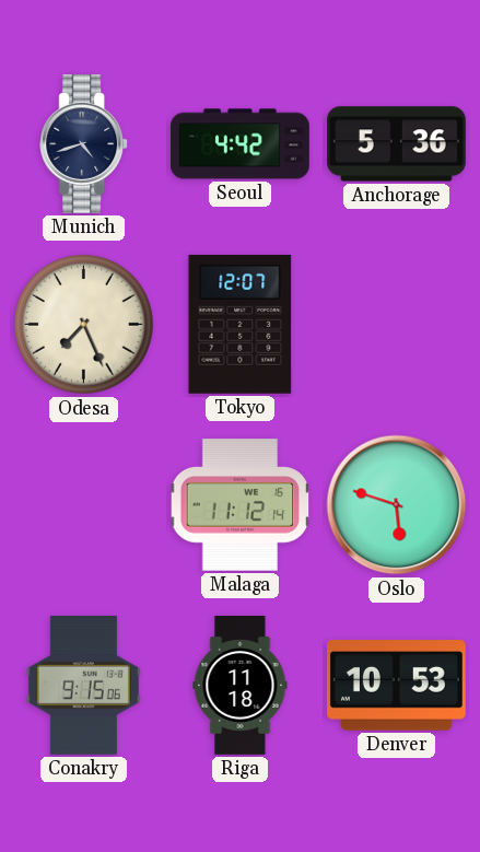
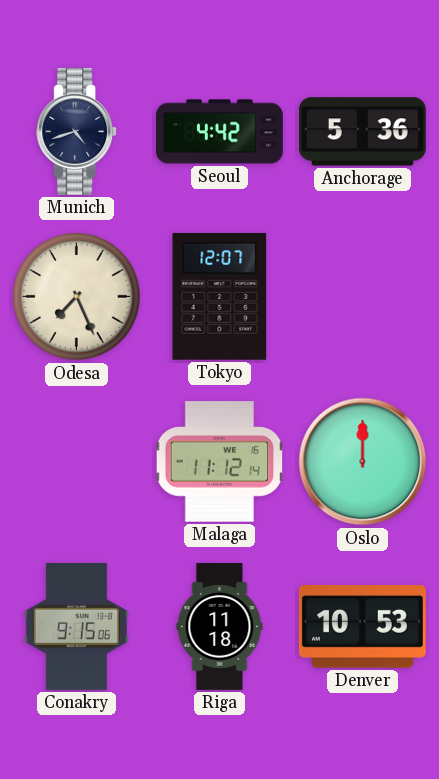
Oslo: 5:48 -> 12:00 (363, 462)
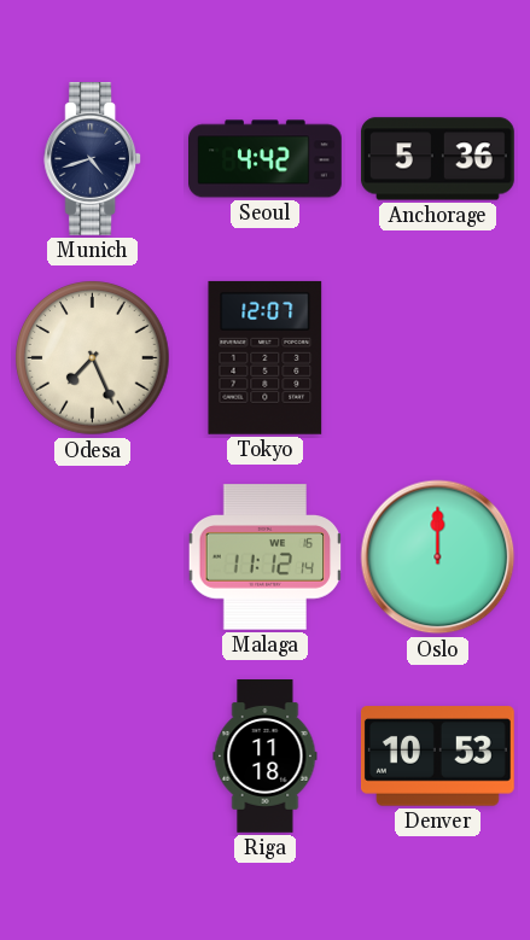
Conakry: 9:15 -> none (76, 626)
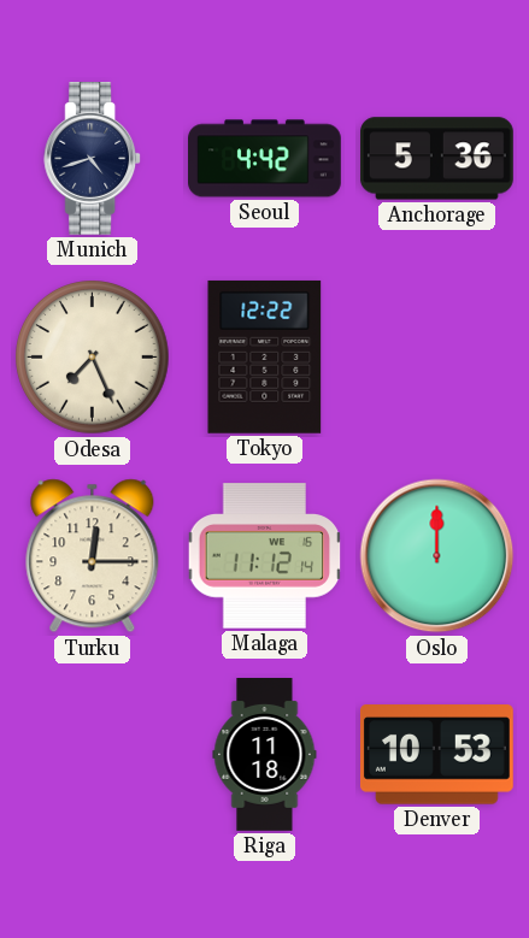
Tokyo: 12:07 -> 12:22 (265, 356)
Turku: none -> 12:15 (93, 556)
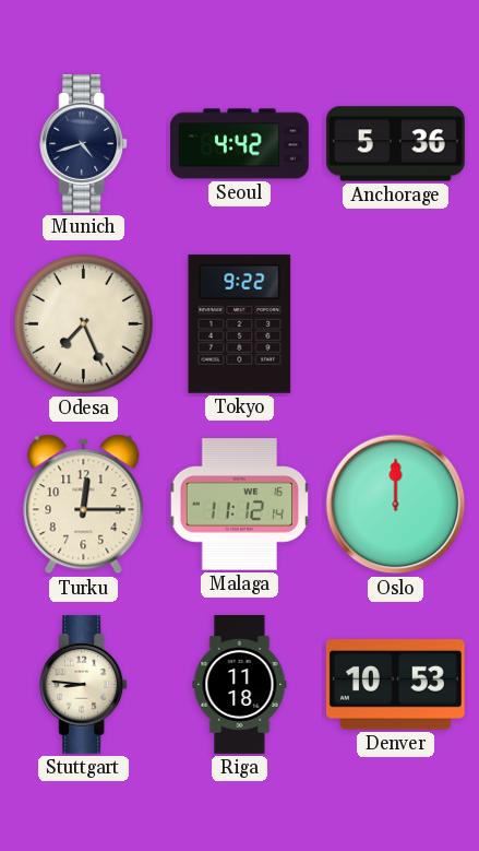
Tokyo: 12:22 -> 9:22 (240, 323)
Stuttgart: none -> 8:46 (84, 685)
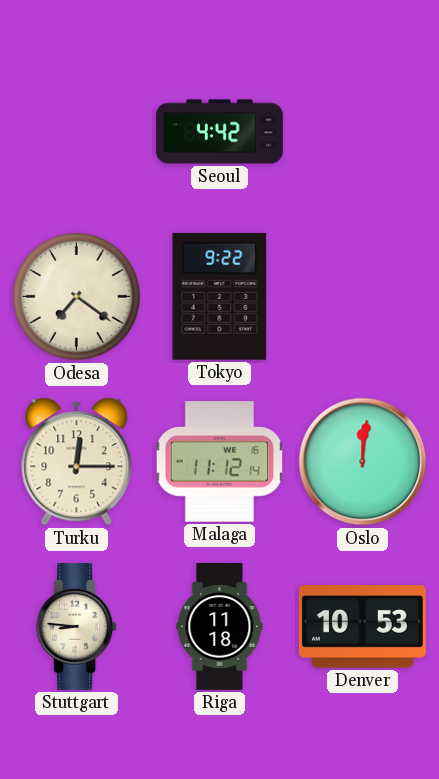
Munich: 4:42 -> none (84, 144)
Anchorage: 5:36 -> none (396, 144)
Odesa: 7:26 -> 7:21 (77, 297)
Oslo: 12:00 -> 12:01 (363, 462)
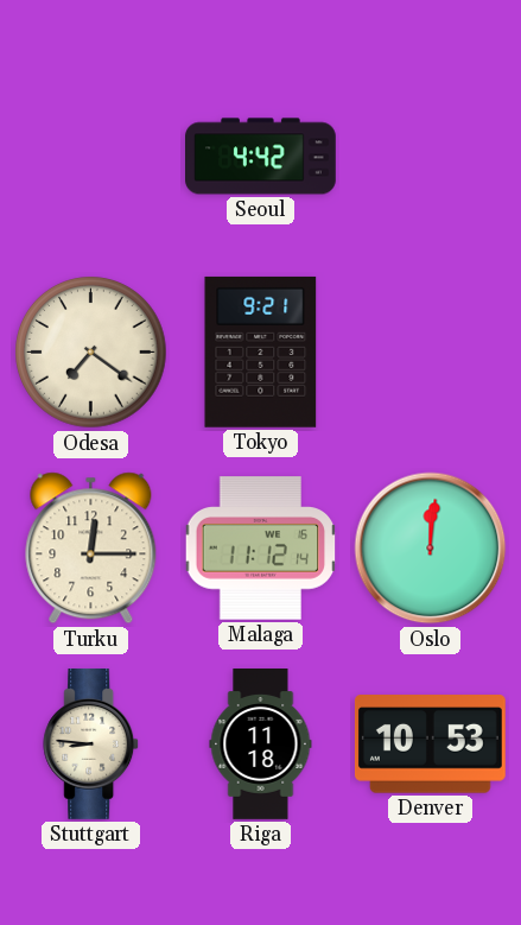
Tokyo: 9:22 -> 9:21 (261, 351)
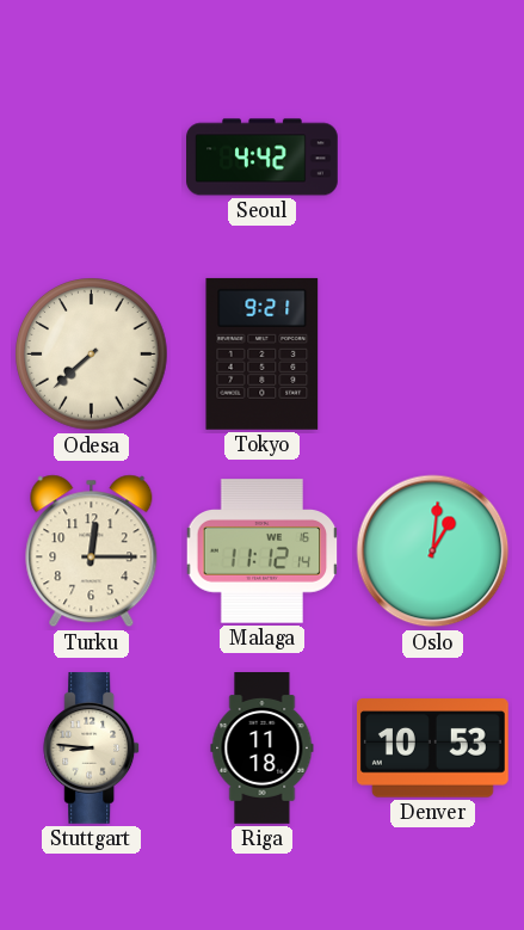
Odesa: 7:21 -> 7:38 (92, 355)
Oslo: 12:01 -> 1:01 (433, 552)
